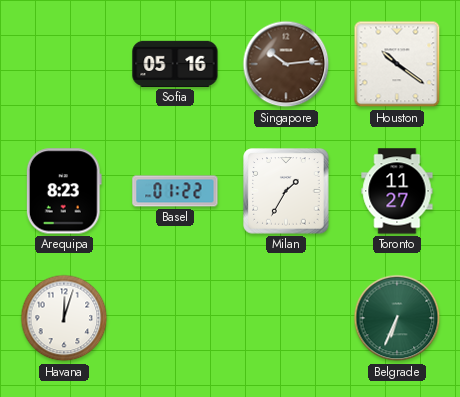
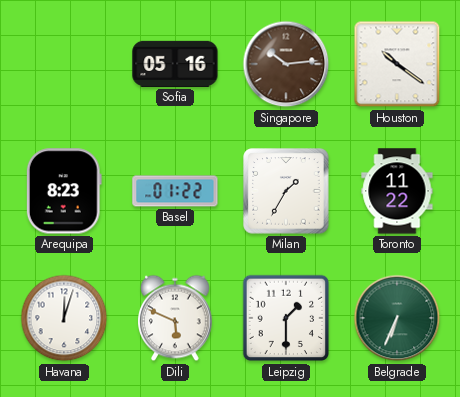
Toronto: 11:27 -> 11:22 (397, 191)
Dili: none -> 5:49 (176, 318)
Leipzig: none -> 1:30 (286, 318)
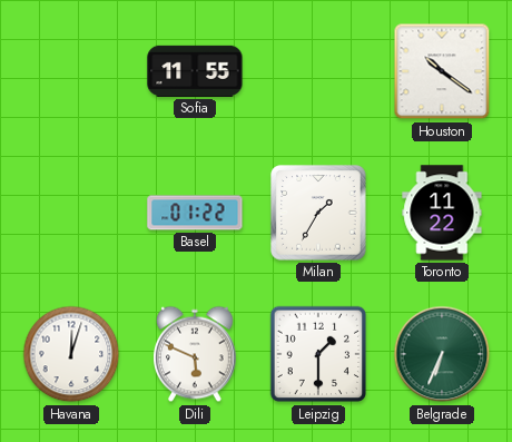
Sofia: 05:16 -> 11:55 (195, 71)
Singapore: 10:14 -> none (286, 64)
Arequipa: 8:23 -> none (64, 191)
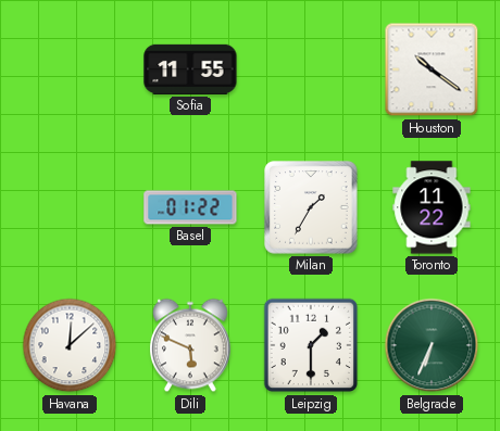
Havana: 12:03 -> 12:08 (70, 345)
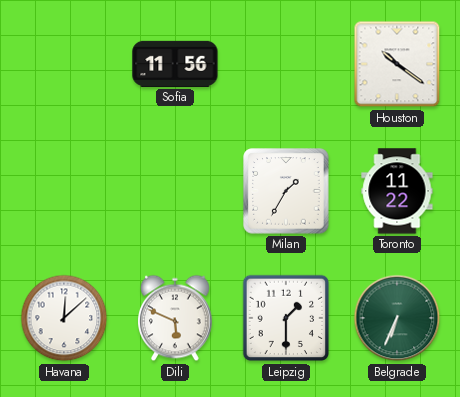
Sofia: 11:55 -> 11:56 (175, 64)
Basel: 01:22 -> none (190, 207)
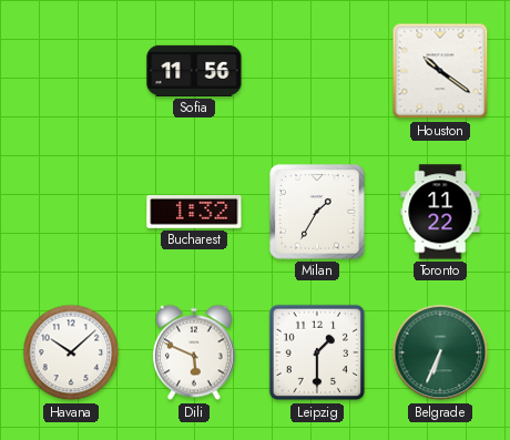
Bucharest: none -> 1:32 (194, 212)
Havana: 12:08 -> 10:08 (71, 352)
